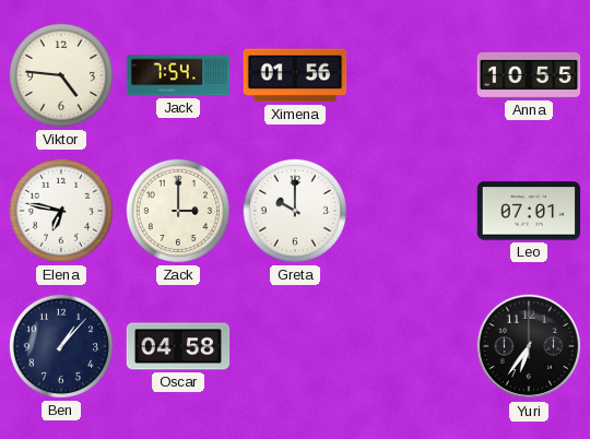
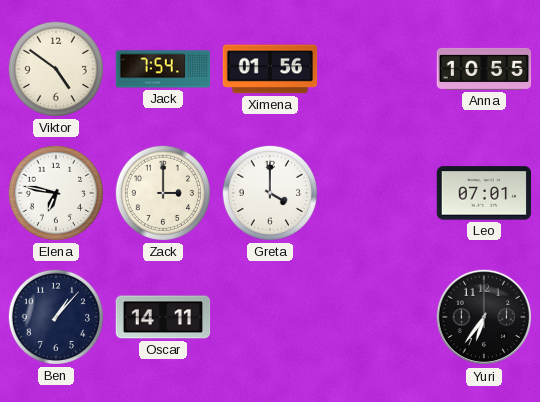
Viktor: 4:46 -> 4:51 (56, 69)
Greta: 10:00 -> 4:00 (270, 193)
Oscar: 04:58 -> 14:11 (163, 317)
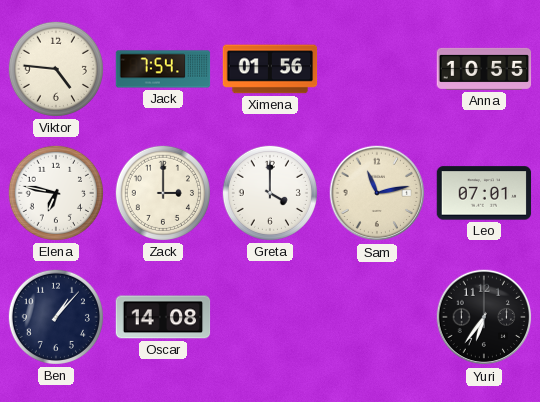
Viktor: 4:51 -> 4:46 (56, 69)
Sam: none -> 11:13 (377, 193)
Oscar: 14:11 -> 14:08 (163, 317)
